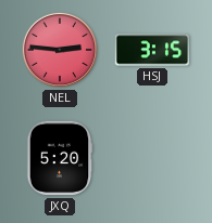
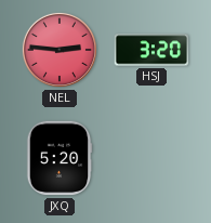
HSJ: 3:15 -> 3:20 (151, 50)
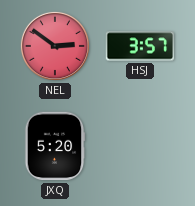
NEL: 2:46 -> 2:51 (55, 46)
HSJ: 3:20 -> 3:57 (140, 46)
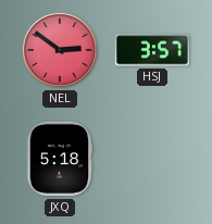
JXQ: 5:20 -> 5:18 (60, 159)
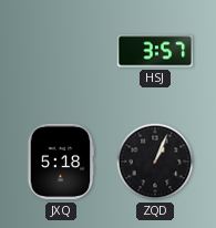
NEL: 2:51 -> none (60, 50)
ZQD: none -> 1:04 (155, 162)
